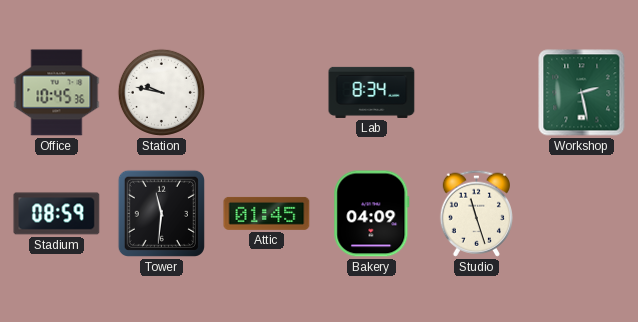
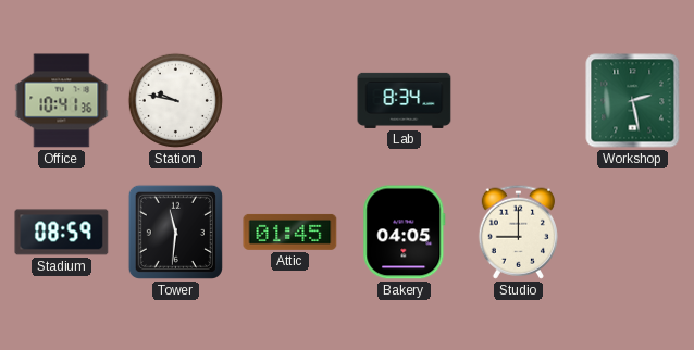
Office: 10:45 -> 10:41 (62, 101)
Bakery: 04:09 -> 04:05 (405, 233)
Studio: 11:27 -> 9:00 (518, 232)
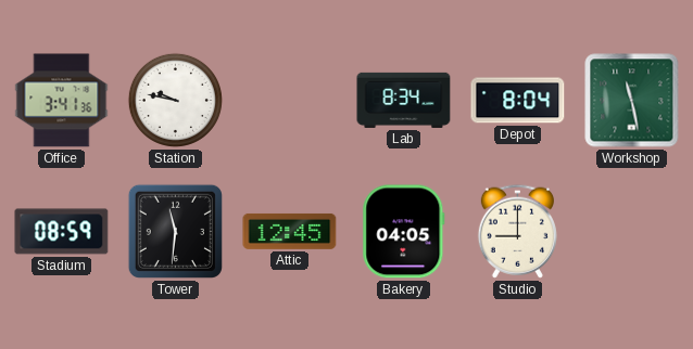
Office: 10:41 -> 3:41 (62, 101)
Depot: none -> 8:04 (518, 101)
Workshop: 2:28 -> 11:28 (632, 101)
Attic: 01:45 -> 12:45 (290, 231)
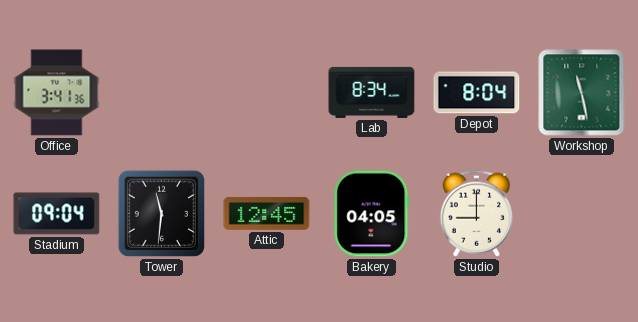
Station: 9:47 -> none (175, 100)
Stadium: 08:59 -> 09:04 (57, 214)
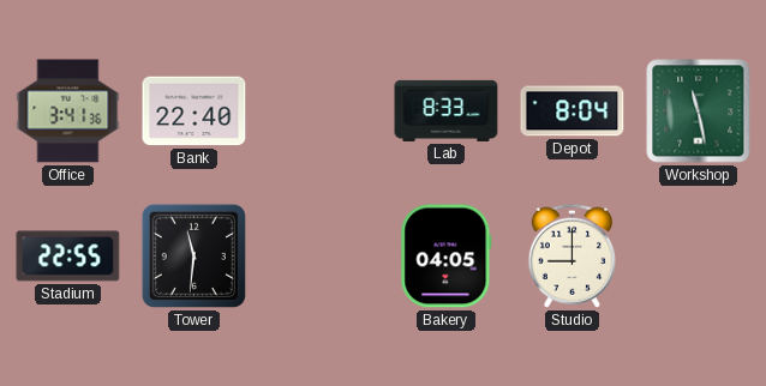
Bank: none -> 22:40 (195, 111)
Lab: 8:34 -> 8:33 (447, 110)
Stadium: 09:04 -> 22:55 (68, 257)
Attic: 12:45 -> none (267, 213)
